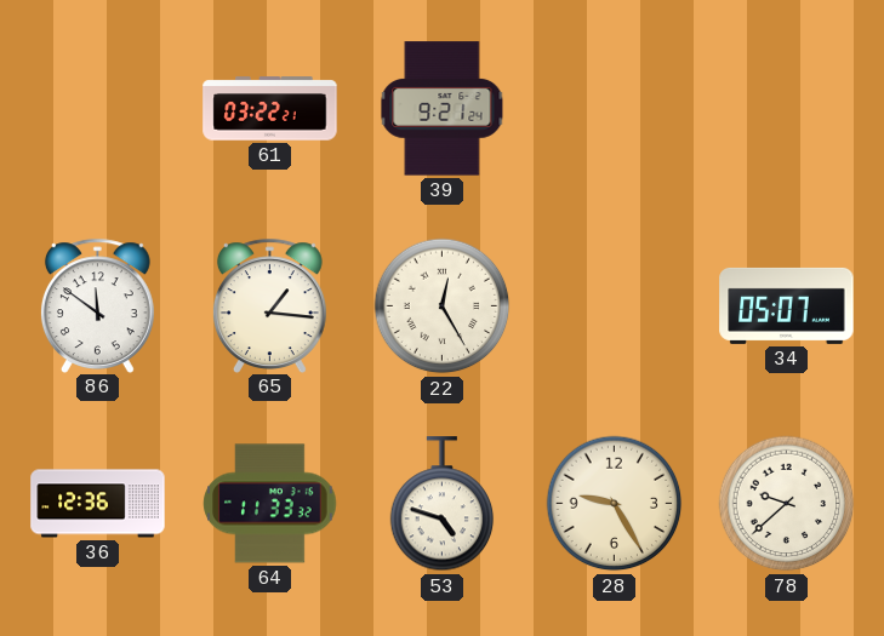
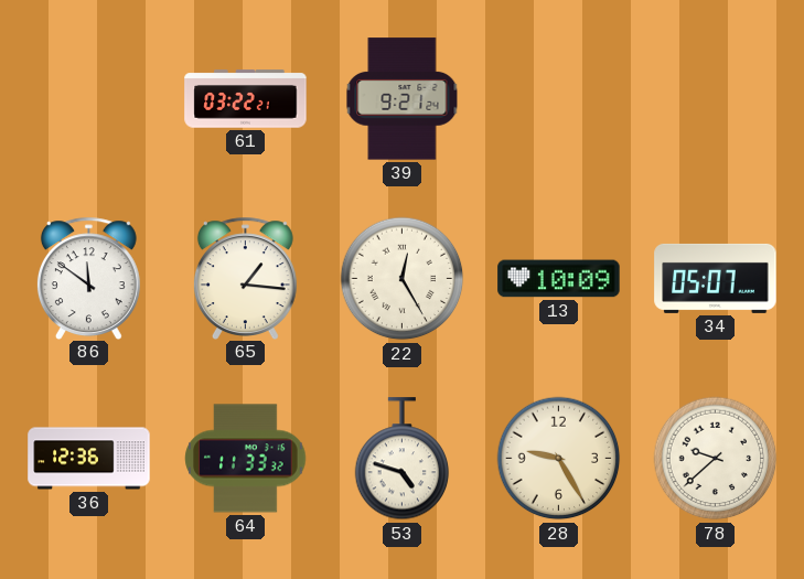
13: none -> 10:09 (559, 279)
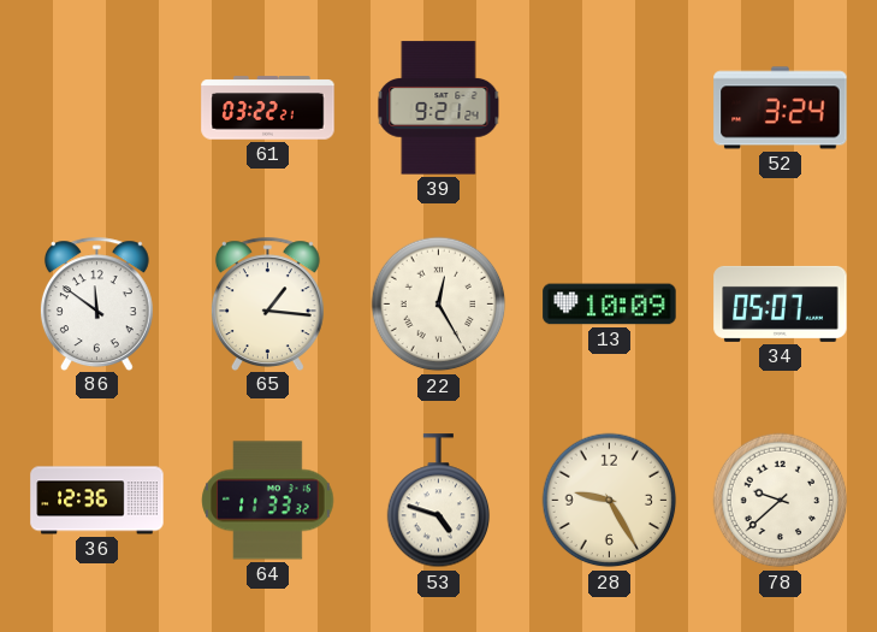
52: none -> 3:24 (781, 108)
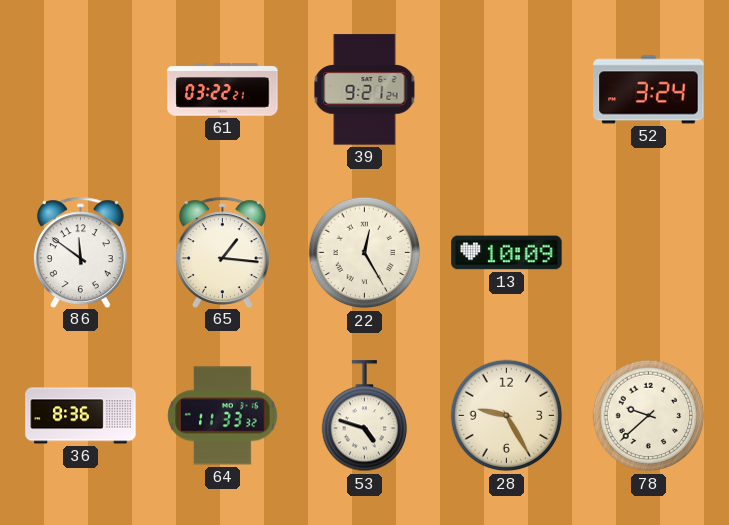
34: 05:07 -> none (781, 303)
36: 12:36 -> 8:36 (81, 416)
